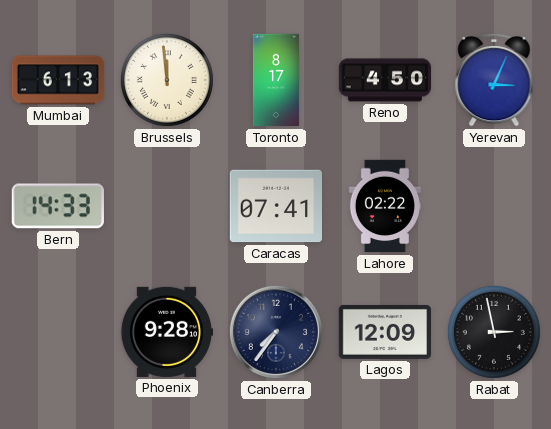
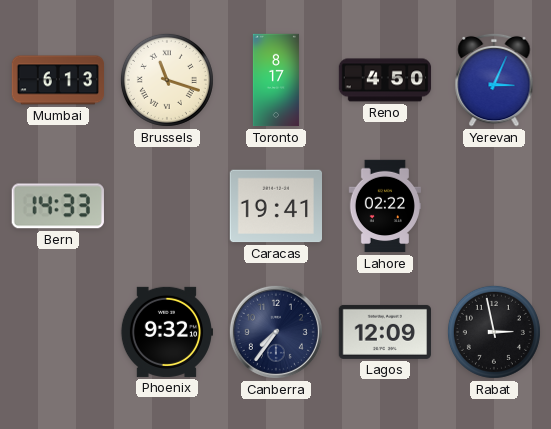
Brussels: 11:59 -> 11:18 (167, 80)
Caracas: 07:41 -> 19:41 (275, 206)
Phoenix: 9:28 -> 9:32 (167, 332)
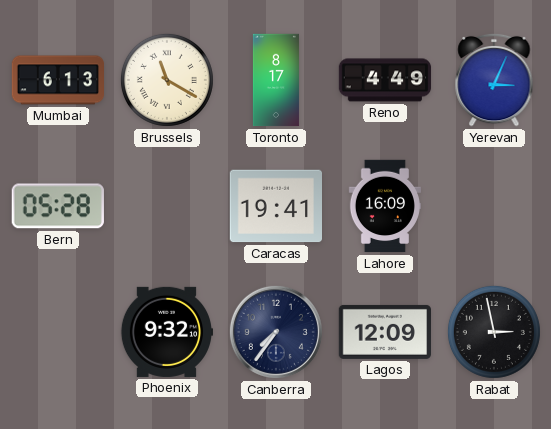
Brussels: 11:18 -> 11:20 (167, 80)
Reno: 4:50 -> 4:49 (385, 80)
Bern: 14:33 -> 05:28 (58, 206)
Lahore: 02:22 -> 16:09 (385, 206)
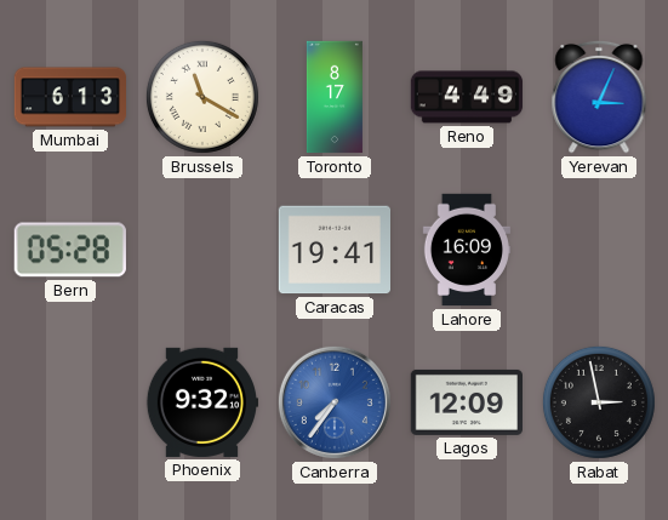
Canberra dial: navy -> blue (335, 402)
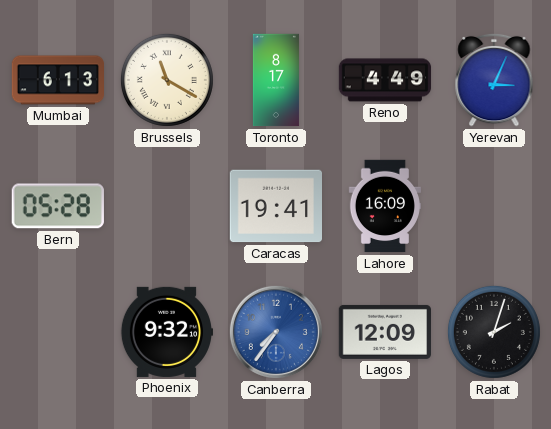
Rabat: 2:58 -> 2:03 (494, 332)
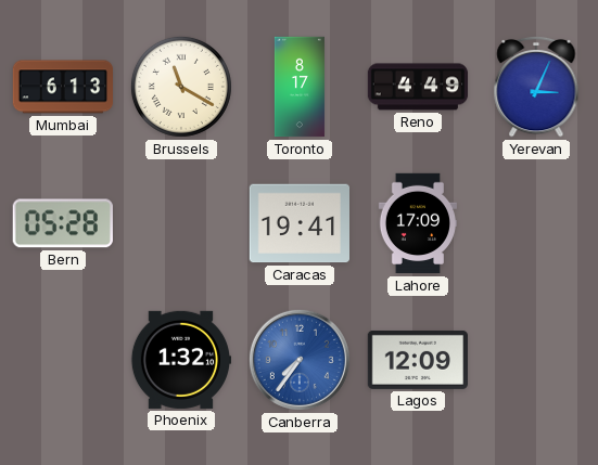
Lahore: 16:09 -> 17:09 (418, 223)
Phoenix: 9:32 -> 1:32 (181, 360)
Rabat: 2:03 -> none (494, 332)
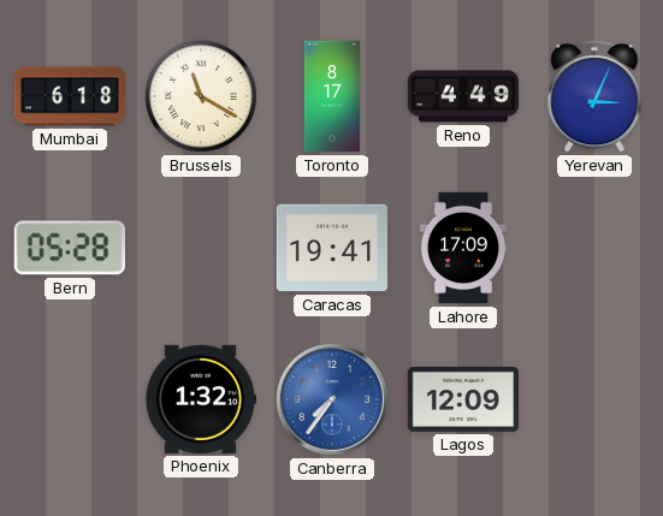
Mumbai: 6:13 -> 6:18 (70, 96)
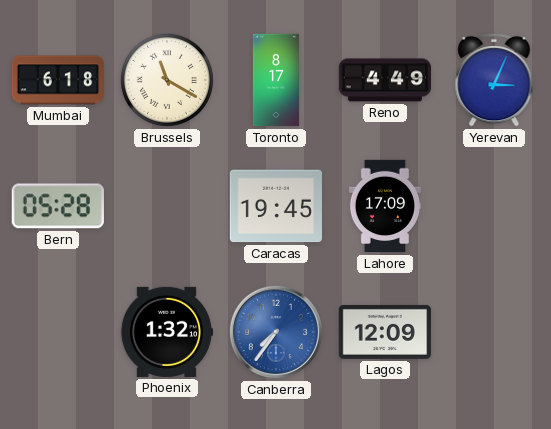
Caracas: 19:41 -> 19:45 (275, 206)
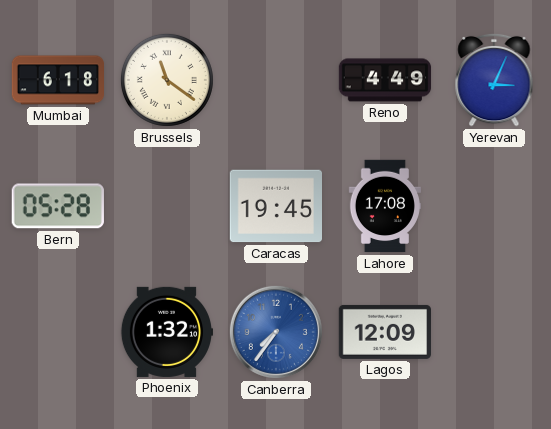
Brussels: 11:20 -> 11:21 (167, 80)
Toronto: 8:17 -> none (276, 80)
Lahore: 17:09 -> 17:08 (385, 206)
